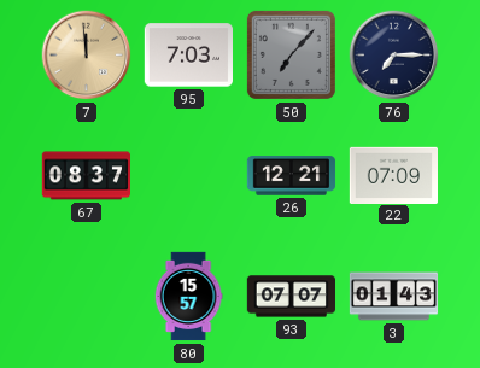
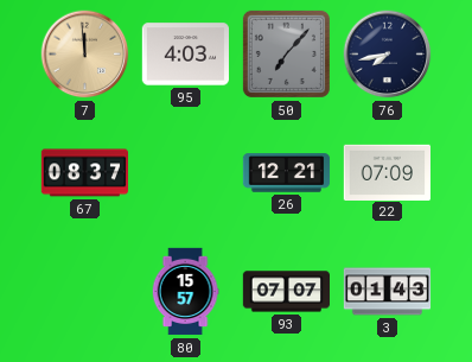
95: 7:03 -> 4:03 (185, 55)
76: 7:15 -> 7:43 (388, 55)
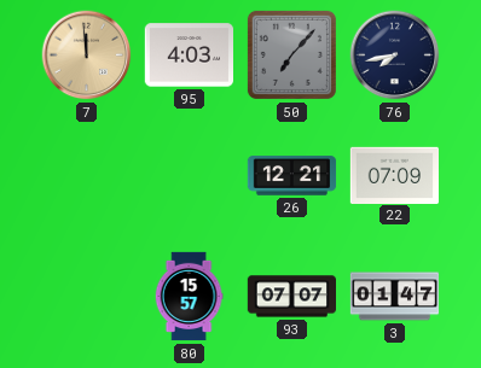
67: 08:37 -> none (84, 173)
3: 01:43 -> 01:47 (395, 297)
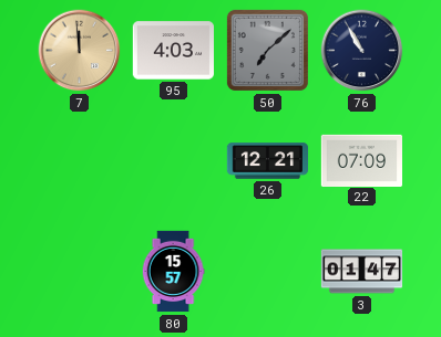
50: 7:07 -> 7:08 (267, 50)
76: 7:43 -> 10:55 (362, 51)
93: 07:07 -> none (291, 297)
